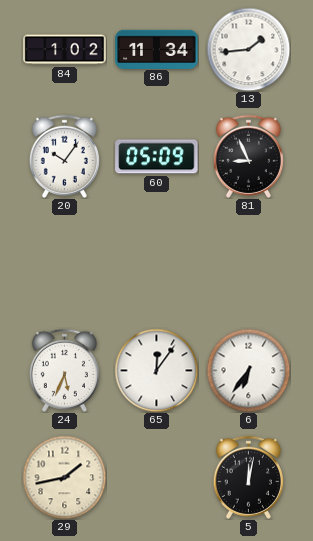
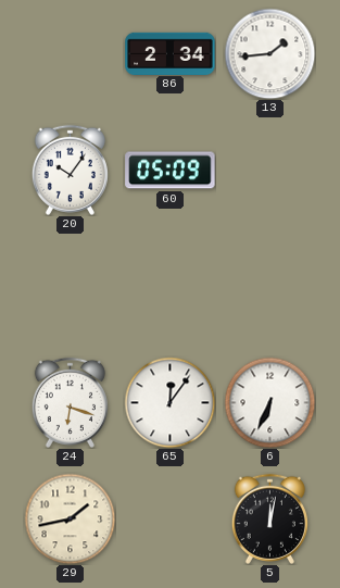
84: 1:02 -> none (65, 50)
86: 11:34 -> 2:34 (171, 53)
81: 8:56 -> none (248, 156)
24: 5:34 -> 6:18 (70, 402)
6: 6:36 -> 6:34 (269, 402)
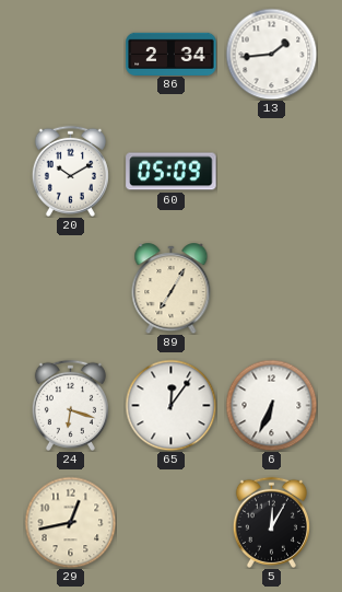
20: 10:06 -> 10:10 (70, 171)
89: none -> 7:05 (172, 289)
29: 1:43 -> 12:43 (70, 522)
5: 12:02 -> 12:05 (271, 522)
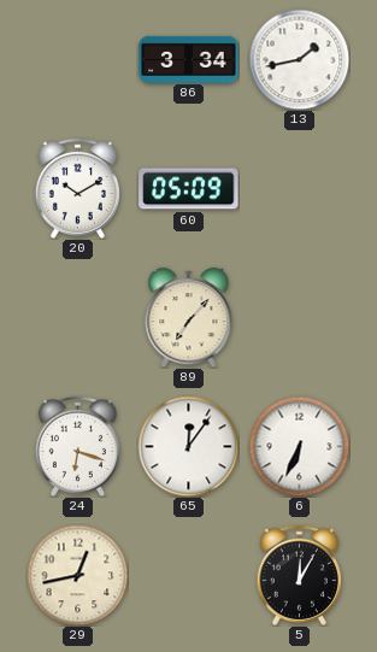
86: 2:34 -> 3:34 (189, 59)
13: 1:44 -> 1:43 (299, 59)
89: 7:05 -> 7:07 (189, 318)
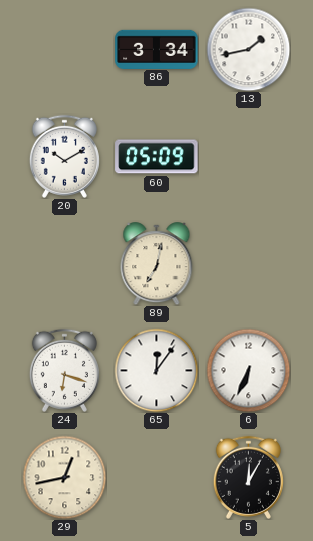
89: 7:07 -> 7:02 (157, 264)
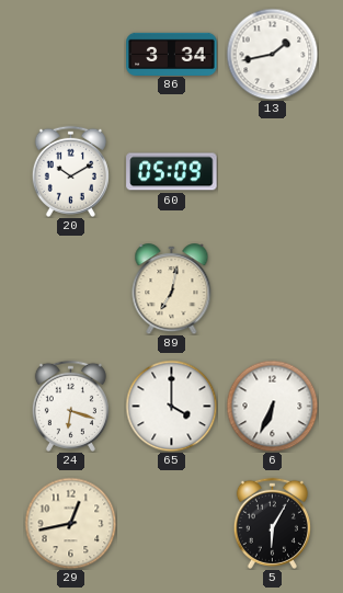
65: 12:06 -> 4:00 (171, 406)
5: 12:05 -> 6:05 (272, 523)
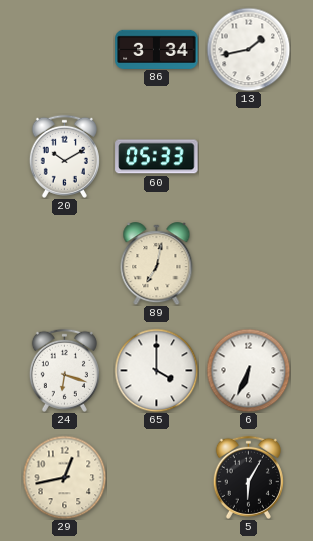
60: 05:09 -> 05:33 (157, 157)
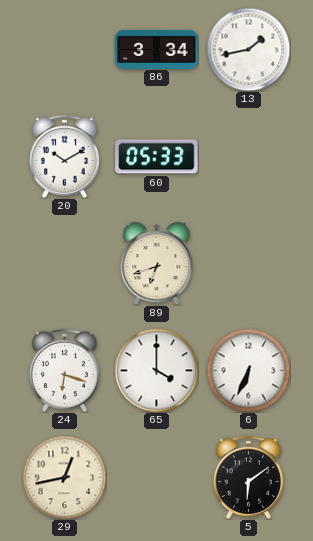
89: 7:02 -> 6:42 (157, 264)
5: 6:05 -> 6:09 (248, 477)
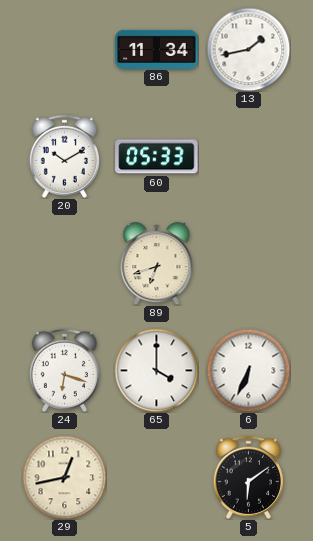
86: 3:34 -> 11:34 (157, 49)
